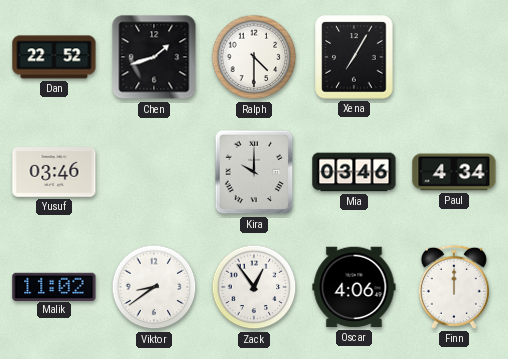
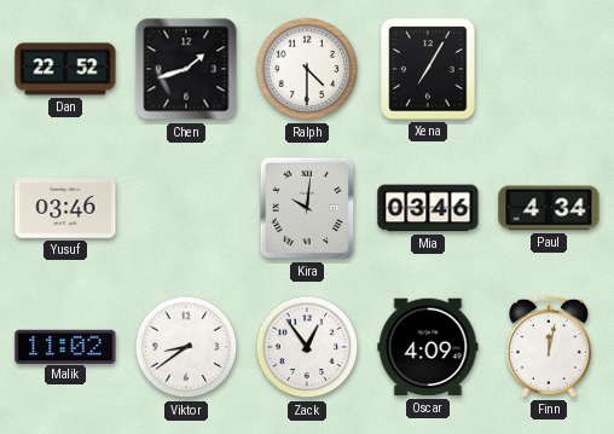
Kira: 10:00 -> 10:01 (307, 208)
Oscar: 4:06 -> 4:09 (428, 347)
Finn: 12:00 -> 12:02 (549, 347)
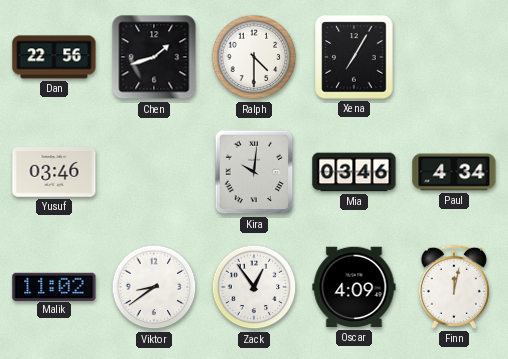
Dan: 22:52 -> 22:56 (54, 57)
